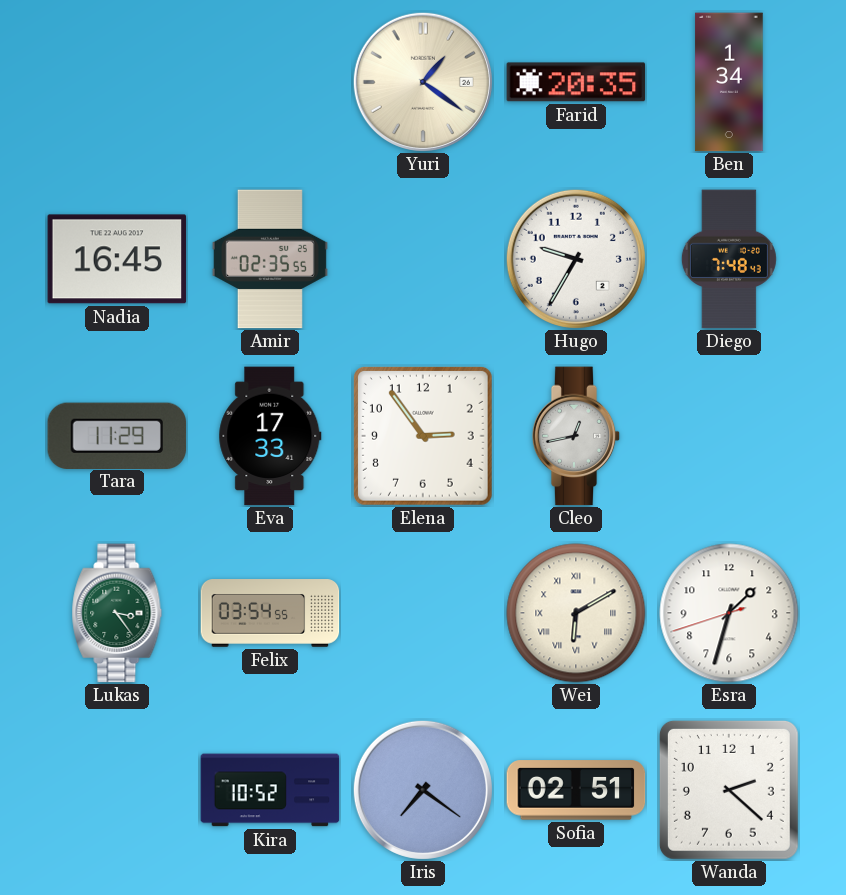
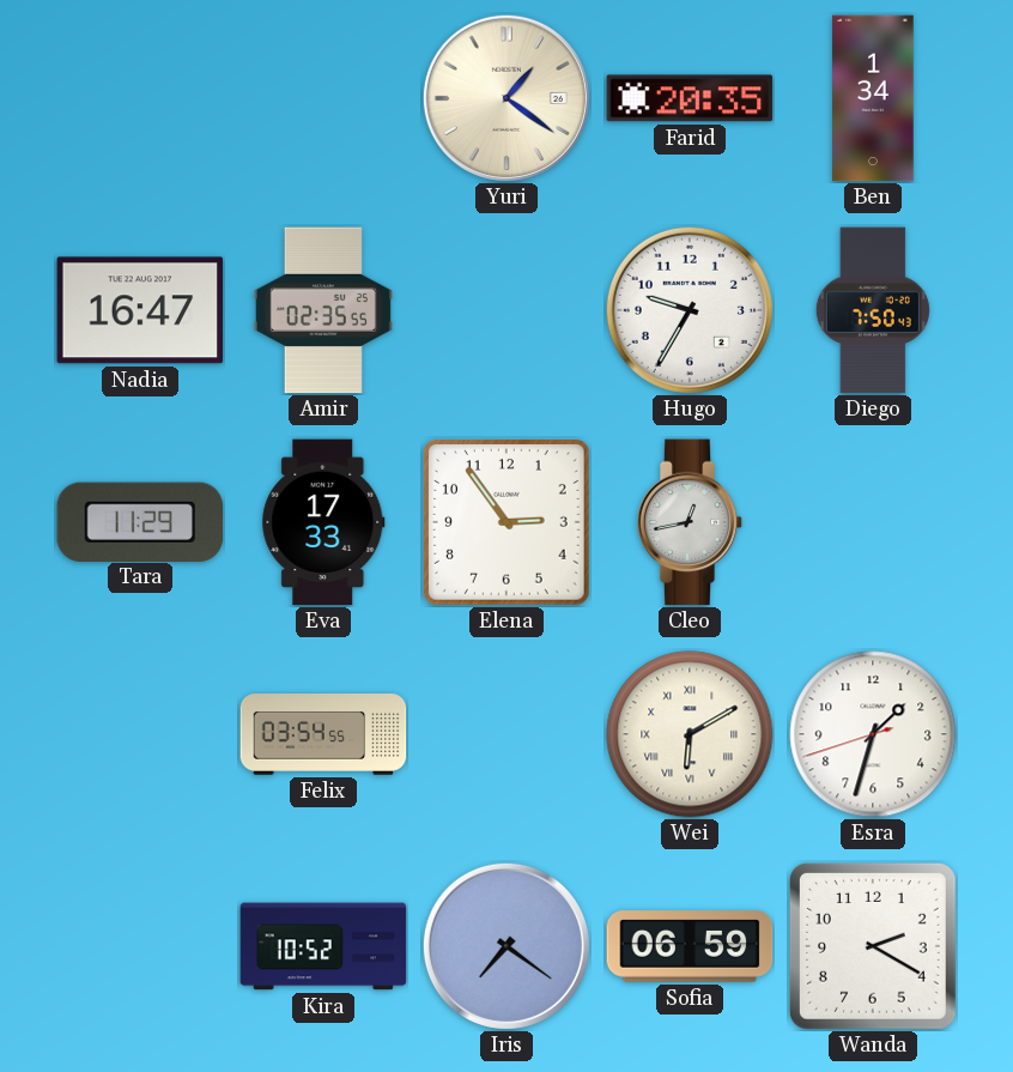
Nadia: 16:45 -> 16:47 (140, 310)
Diego: 7:48 -> 7:50 (873, 310)
Lukas: 3:24 -> none (117, 613)
Sofia: 02:51 -> 06:59 (690, 946)
Wanda: 2:22 -> 2:20 (873, 946)
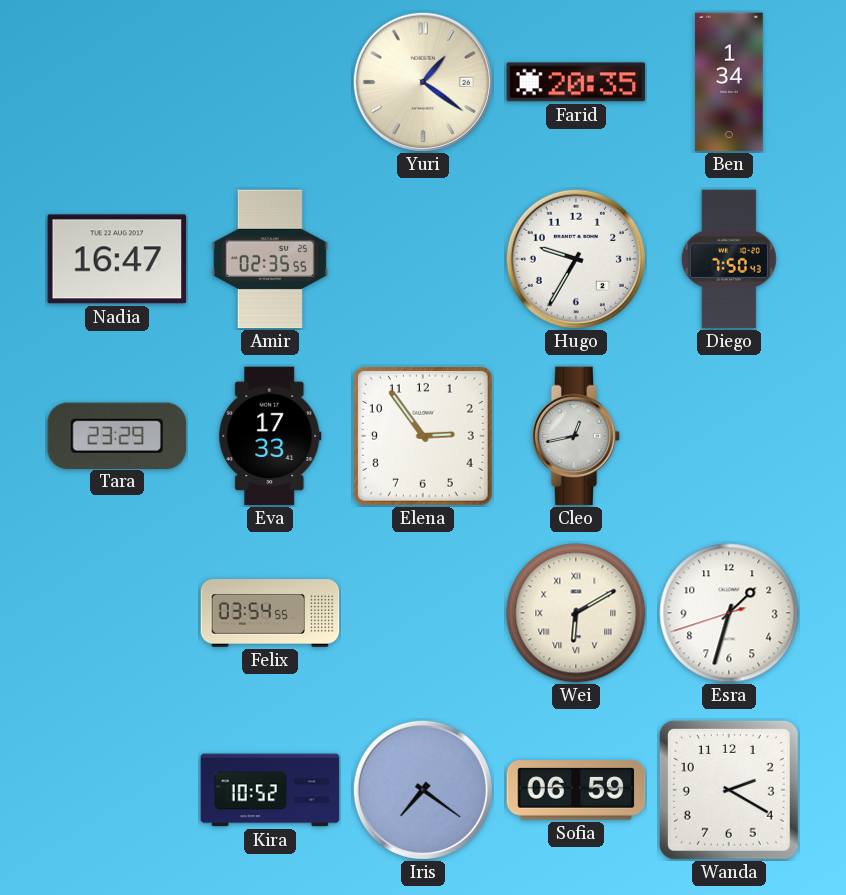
Tara: 11:29 -> 23:29 (117, 435)
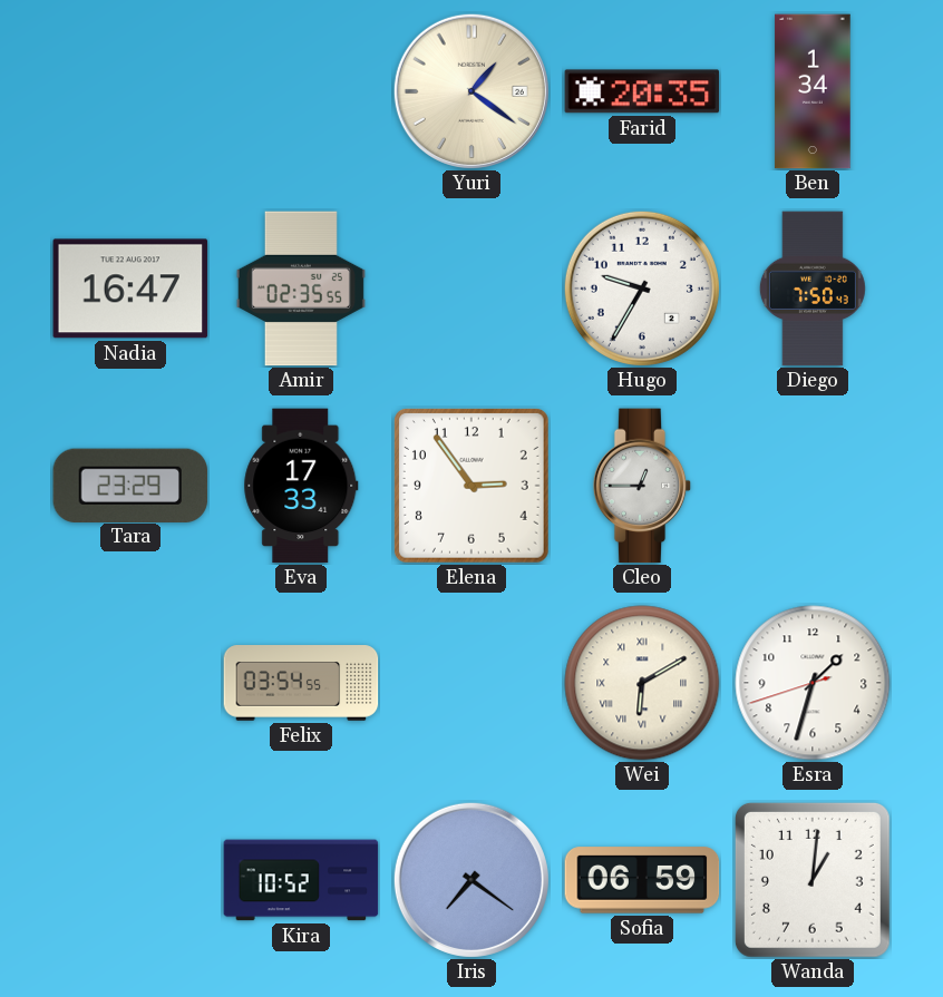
Cleo: 12:43 -> 12:45 (642, 486)
Wanda: 2:20 -> 1:01 (813, 880)
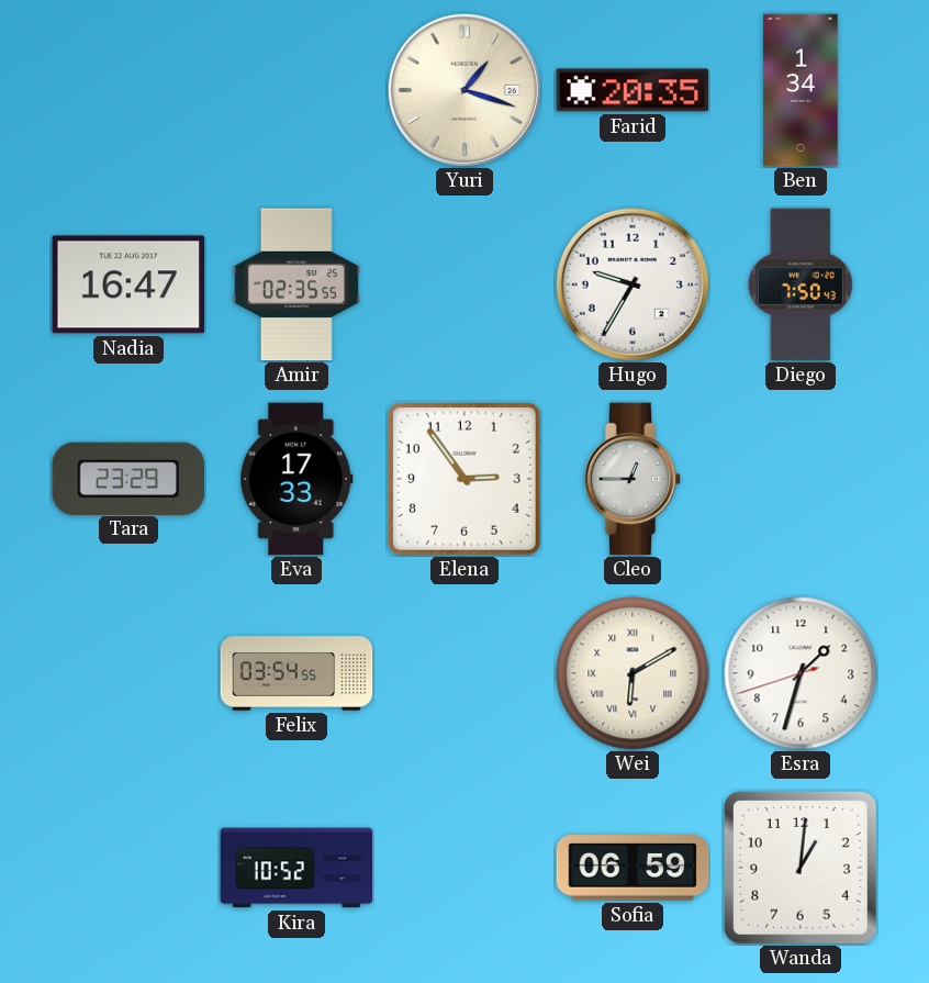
Yuri: 1:21 -> 1:18 (465, 90)
Iris: 7:21 -> none (471, 880)
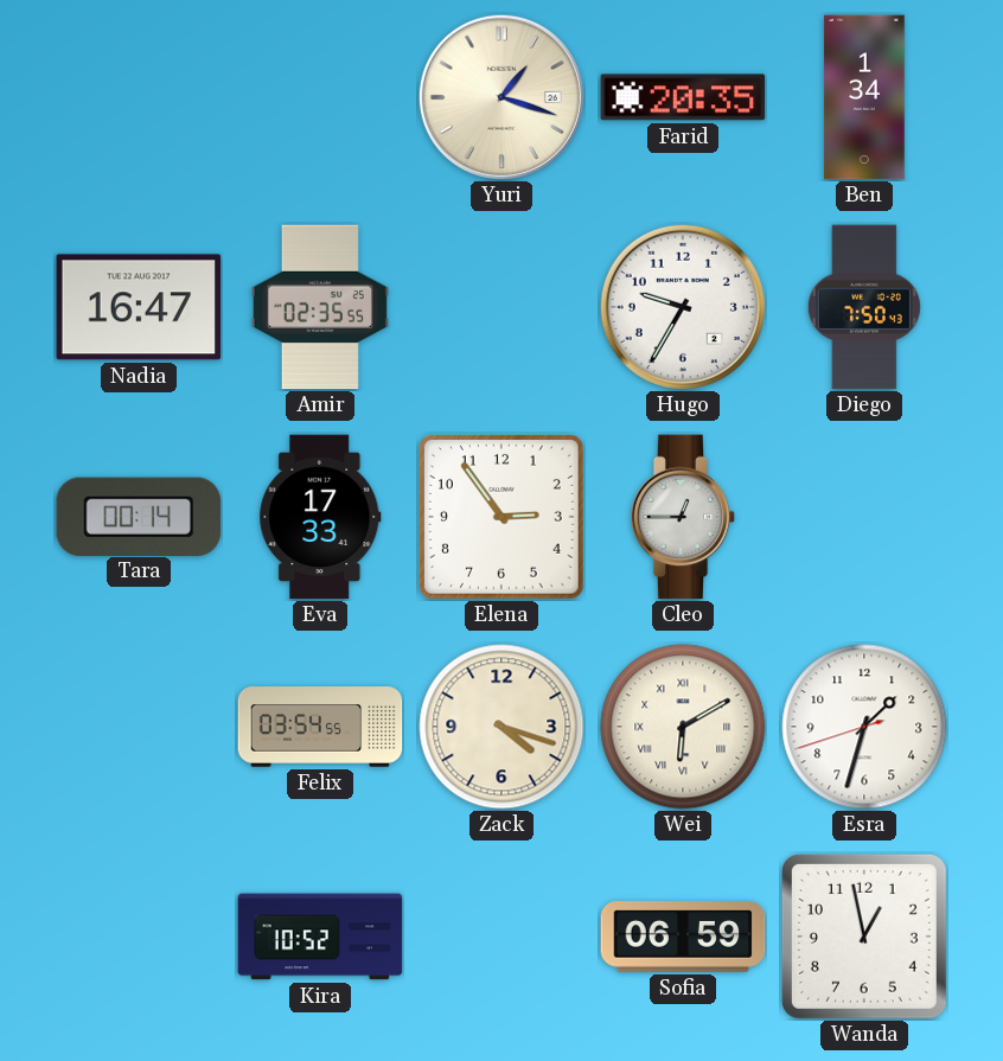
Tara: 23:29 -> 00:14 (139, 516)
Zack: none -> 4:18 (502, 727)
Wanda: 1:01 -> 12:58 (864, 937)
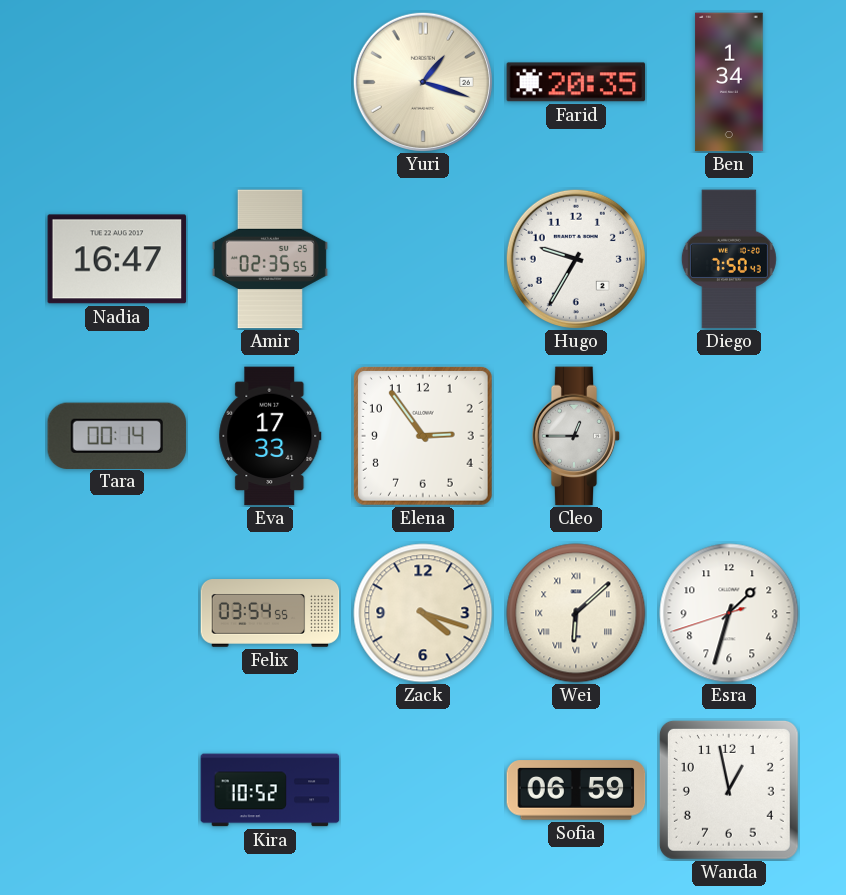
Wei: 6:10 -> 6:08 (576, 613)
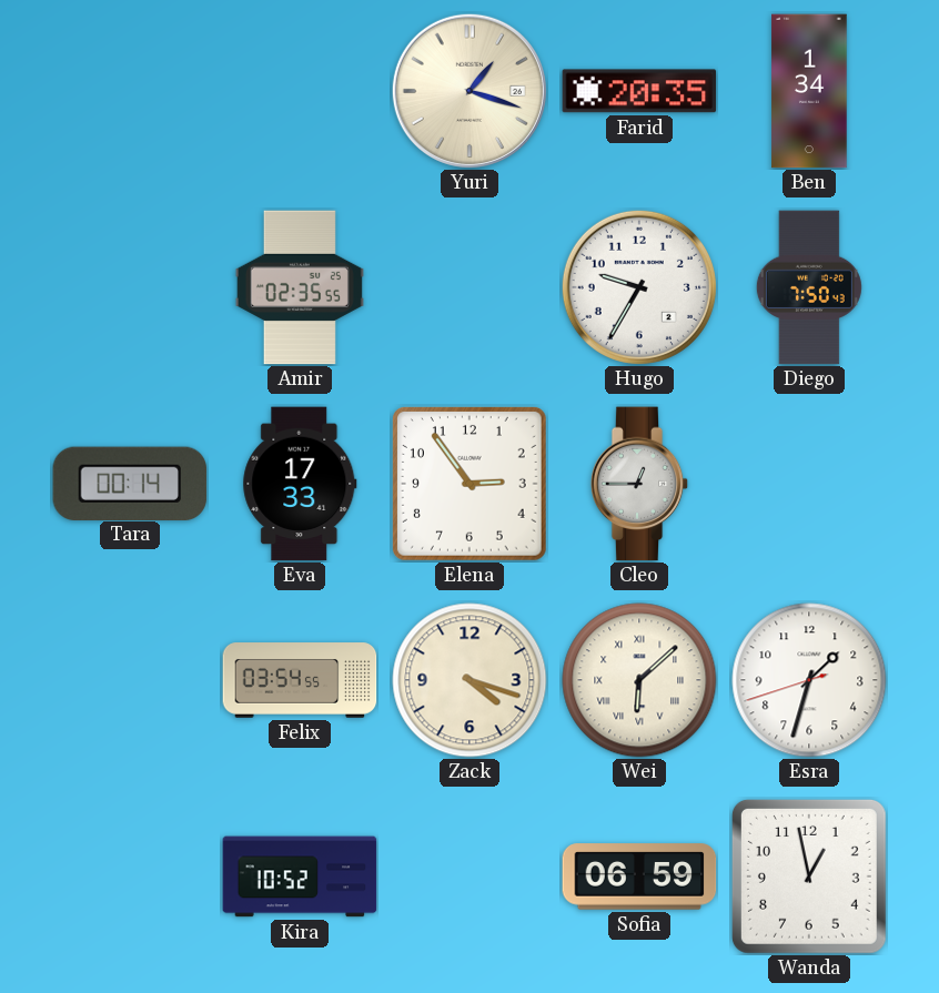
Nadia: 16:47 -> none (117, 259)
